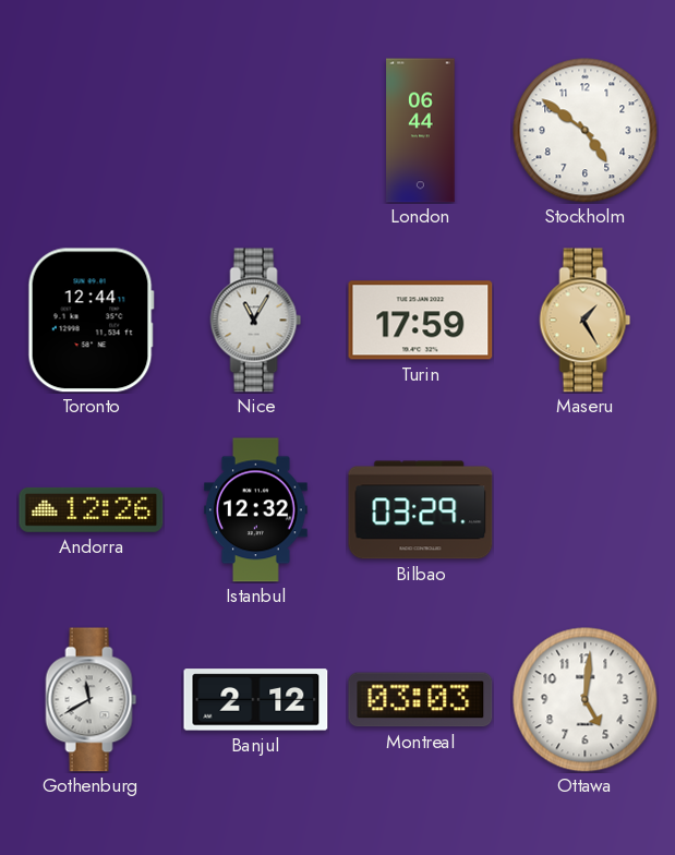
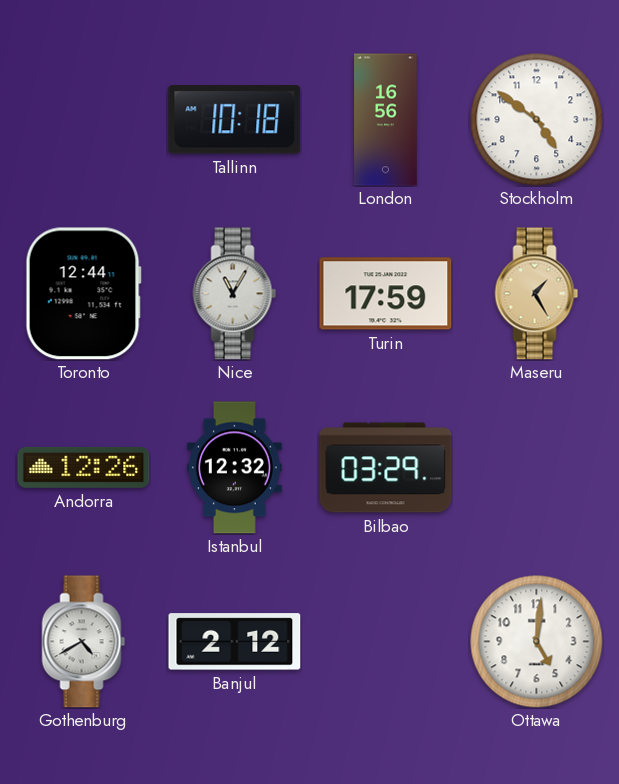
Tallinn: none -> 10:18 (235, 120)
London: 06:44 -> 16:56 (386, 120)
Gothenburg: 11:40 -> 4:40 (84, 642)
Montreal: 03:03 -> none (421, 700)
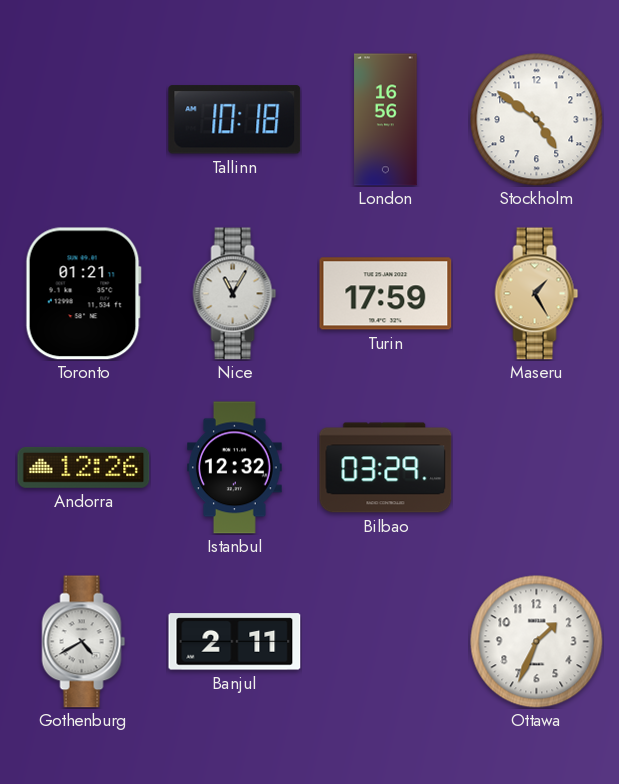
Toronto: 12:44 -> 01:21 (83, 294)
Banjul: 2:12 -> 2:11 (235, 642)
Ottawa: 5:01 -> 1:34 (537, 642)
